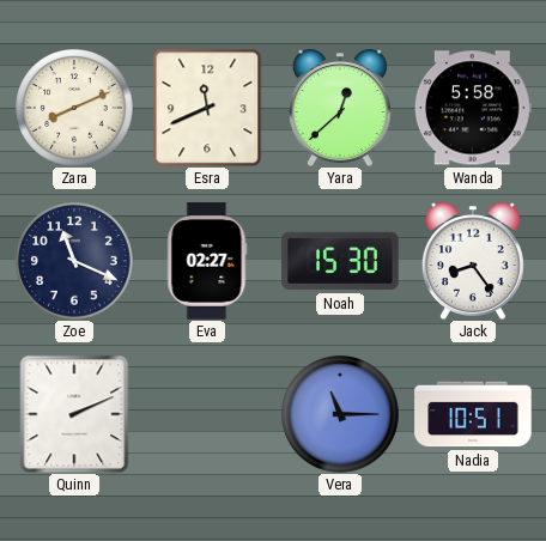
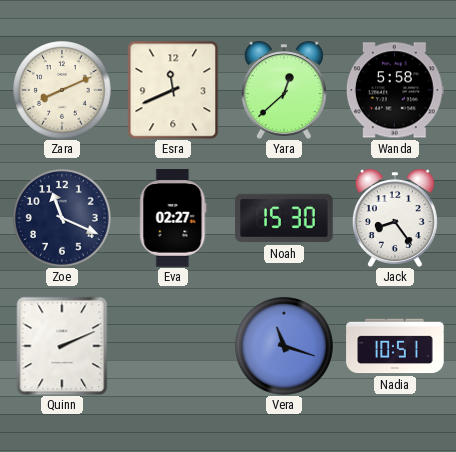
Vera: 11:15 -> 11:18 (284, 346)
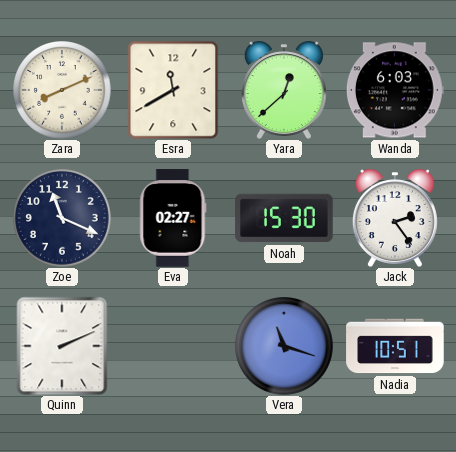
Esra: 11:41 -> 11:40 (173, 90)
Wanda: 5:58 -> 6:03 (395, 90)
Jack: 8:24 -> 2:24 (395, 218)
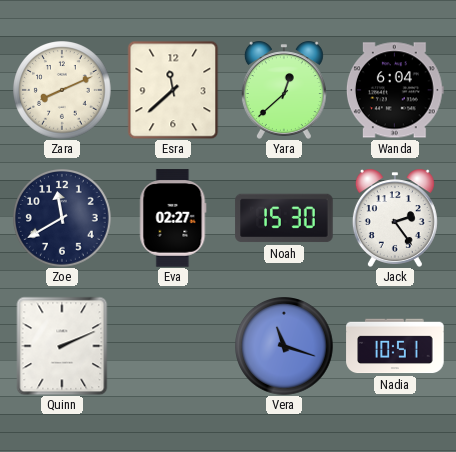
Esra: 11:40 -> 11:38 (173, 90)
Wanda: 6:03 -> 6:04 (395, 90)
Zoe: 11:19 -> 11:40 (62, 218)
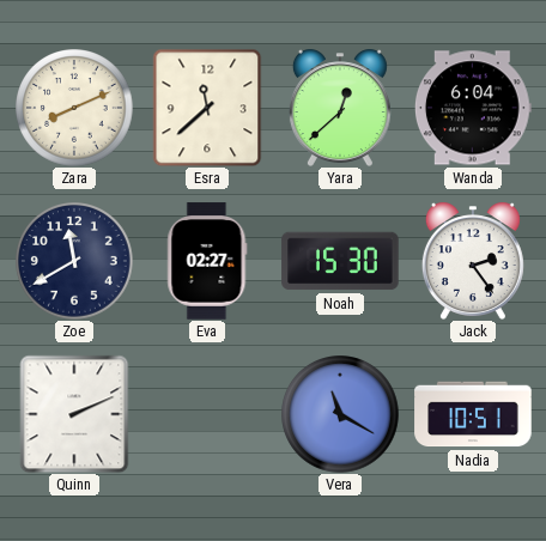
Vera: 11:18 -> 11:20 (340, 414)
